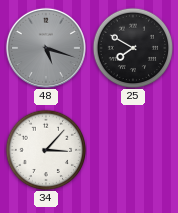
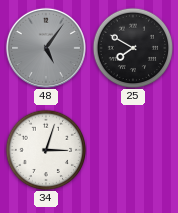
48: 5:18 -> 5:06 (46, 48)
34: 3:07 -> 3:03 (46, 150)
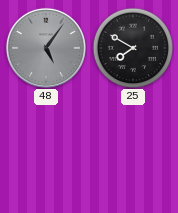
34: 3:03 -> none (46, 150)
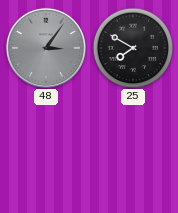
48: 5:06 -> 3:06 (46, 48)
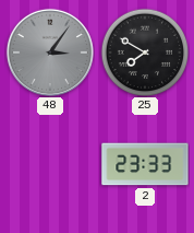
2: none -> 23:33 (145, 164)
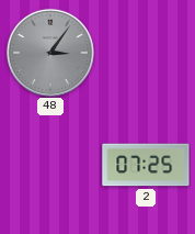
25: 7:50 -> none (145, 53)
2: 23:33 -> 07:25 (146, 165)
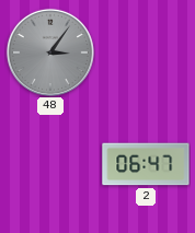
2: 07:25 -> 06:47 (146, 164)
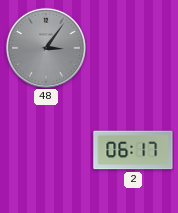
2: 06:47 -> 06:17 (133, 150)
